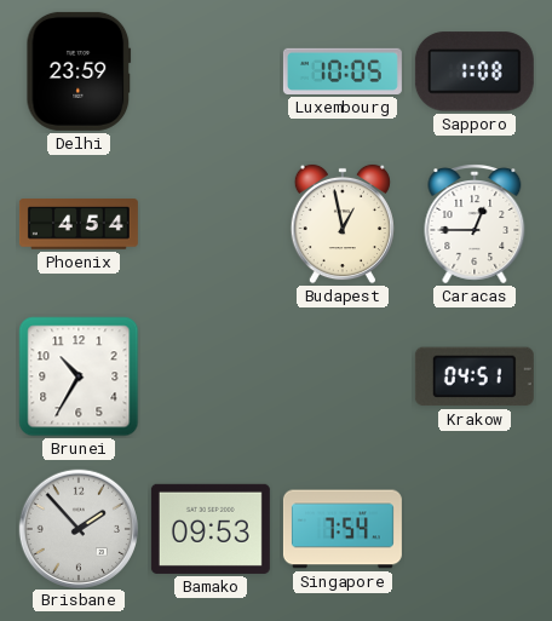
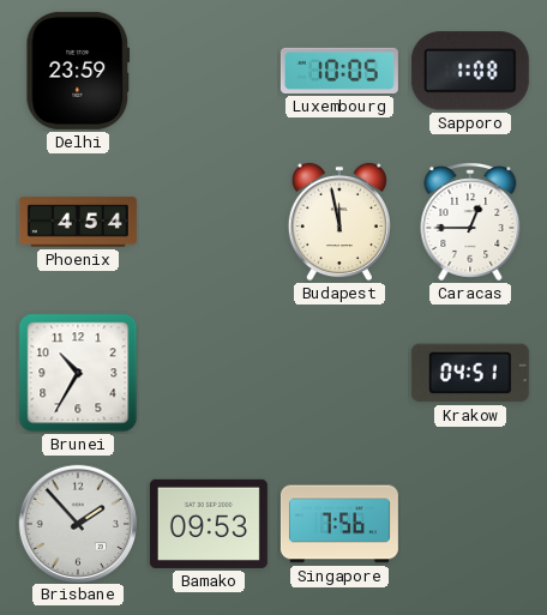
Budapest: 12:58 -> 11:58 (339, 222)
Singapore: 7:54 -> 7:56 (339, 524)
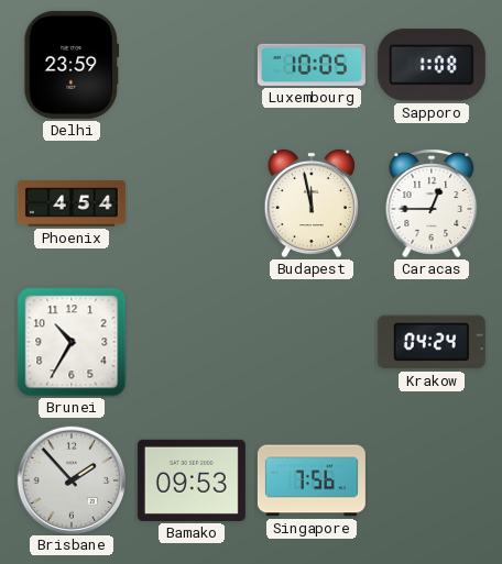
Krakow: 04:51 -> 04:24 (432, 342)
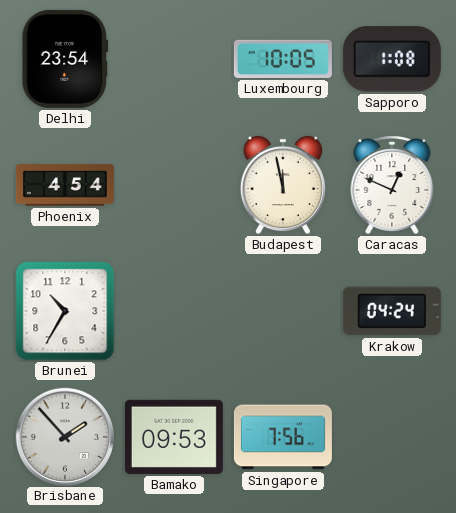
Delhi: 23:59 -> 23:54 (65, 59)
Caracas: 12:45 -> 12:49 (392, 185)
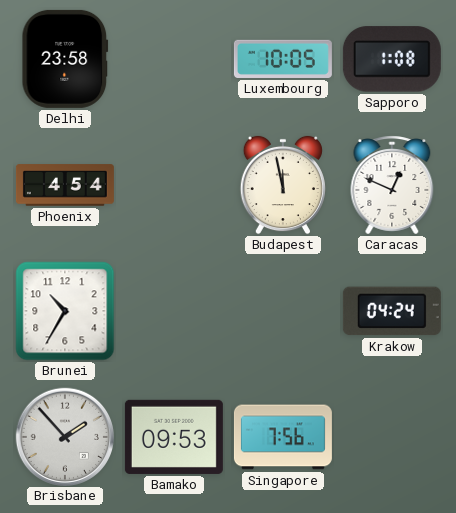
Delhi: 23:54 -> 23:58 (65, 59)
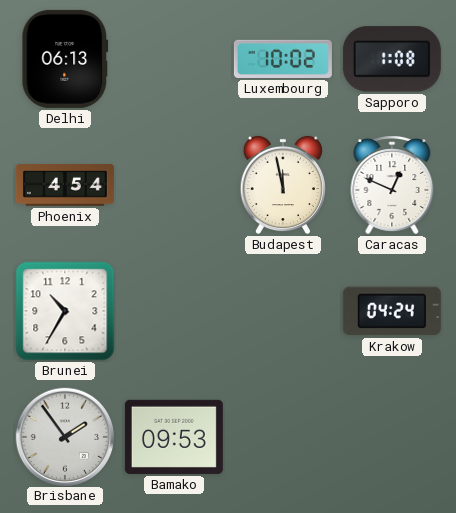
Delhi: 23:58 -> 06:13 (65, 59)
Luxembourg: 10:05 -> 10:02 (283, 59)
Brisbane: 1:53 -> 1:54 (64, 436)
Singapore: 7:56 -> none (283, 437)
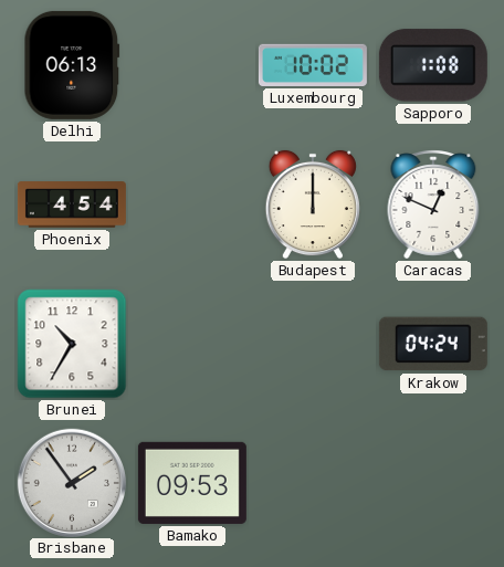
Budapest: 11:58 -> 12:00 (313, 204)
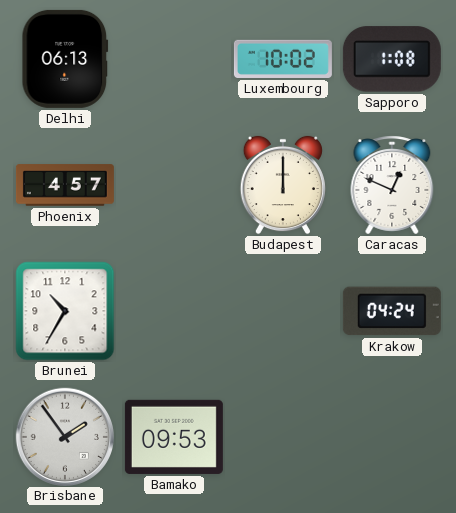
Phoenix: 4:54 -> 4:57 (65, 185)
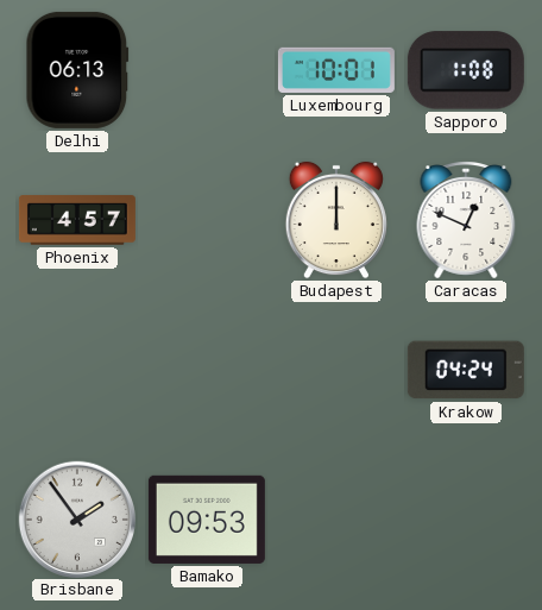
Luxembourg: 10:02 -> 10:01 (336, 70)
Brunei: 10:35 -> none (65, 311)
